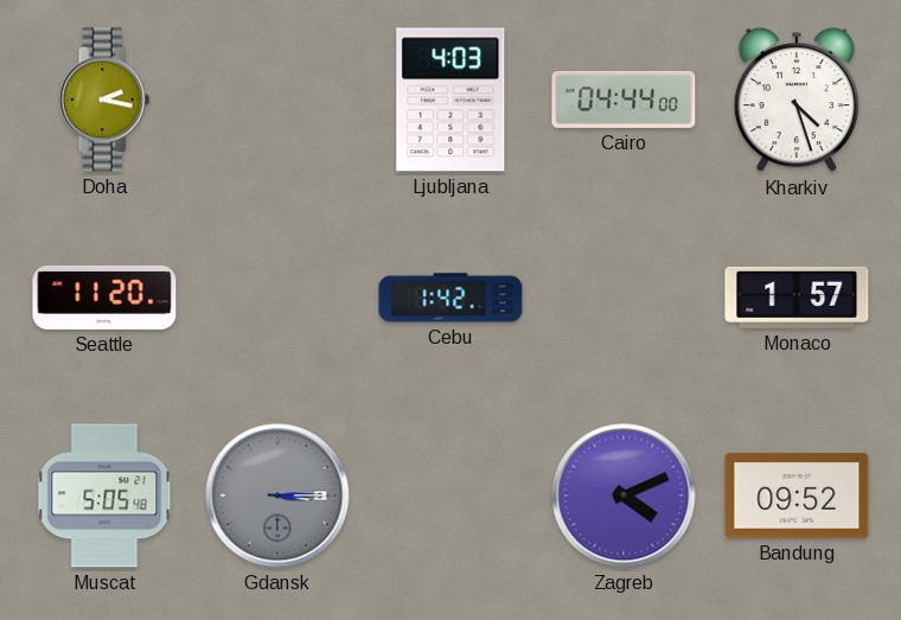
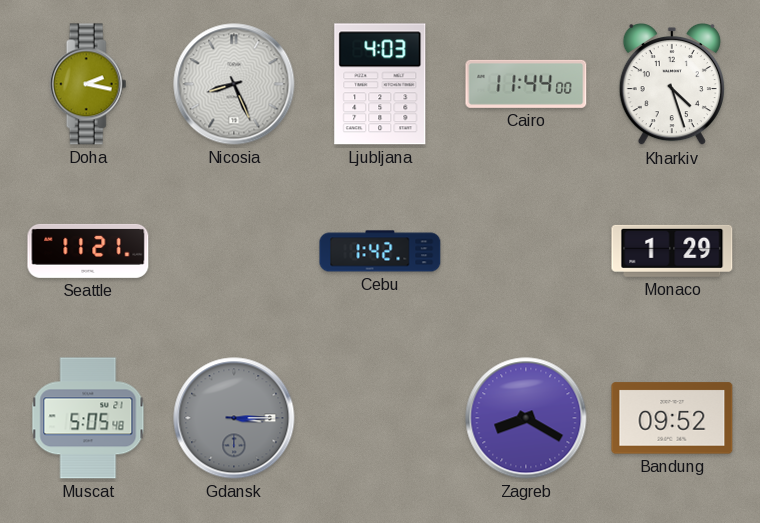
Nicosia: none -> 8:26 (234, 84)
Cairo: 04:44 -> 11:44 (526, 84)
Seattle: 11:20 -> 11:21 (88, 251)
Monaco: 1:57 -> 1:29 (672, 251)
Zagreb: 4:11 -> 8:20 (526, 418)
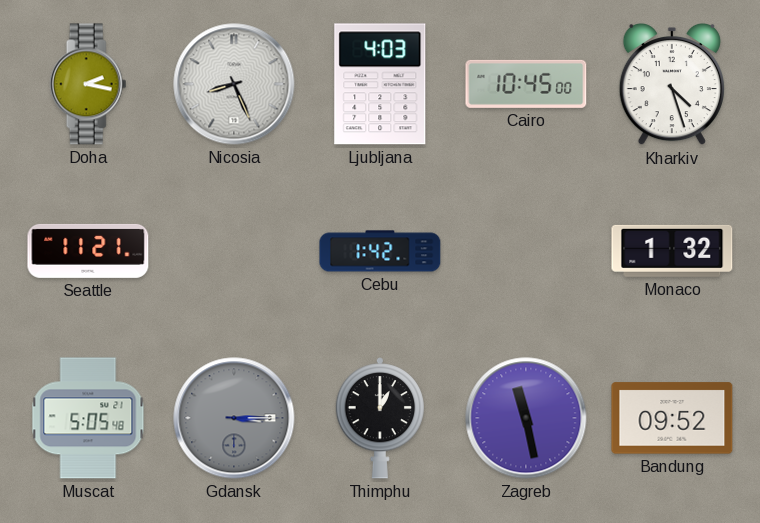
Cairo: 11:44 -> 10:45 (526, 84)
Monaco: 1:29 -> 1:32 (672, 251)
Thimphu: none -> 1:00 (379, 419)
Zagreb: 8:20 -> 11:28 (526, 418)
